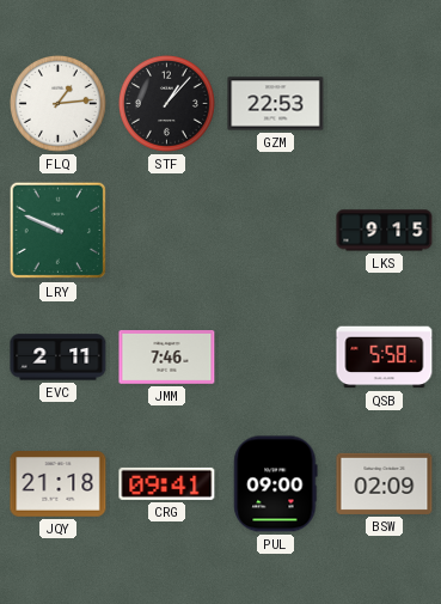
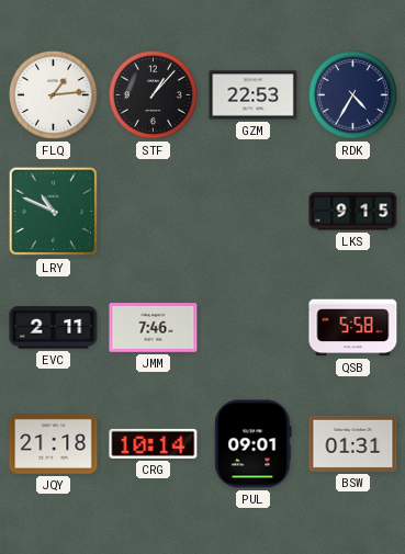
RDK: none -> 4:35 (352, 94)
LRY: 9:49 -> 10:49 (54, 212)
CRG: 09:41 -> 10:14 (154, 443)
PUL: 09:00 -> 09:01 (254, 444)
BSW: 02:09 -> 01:31 (353, 443)
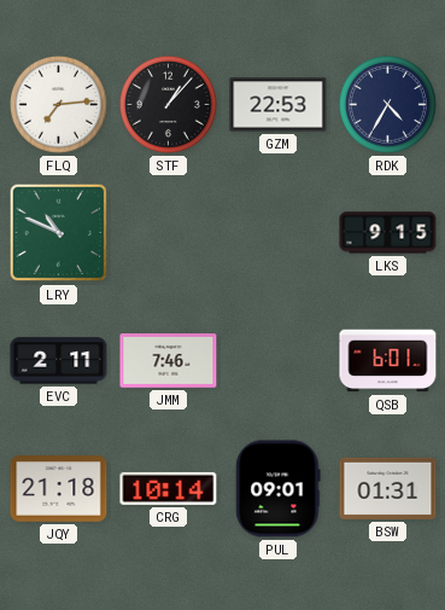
FLQ: 1:14 -> 7:14 (58, 104)
QSB: 5:58 -> 6:01 (388, 361)
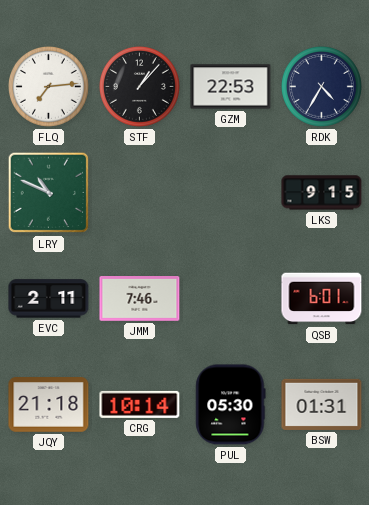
PUL: 09:01 -> 05:30 (231, 405)
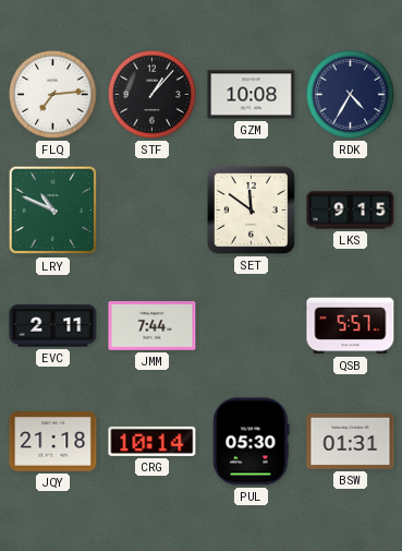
GZM: 22:53 -> 10:08 (252, 95)
SET: none -> 11:51 (251, 209)
JMM: 7:46 -> 7:44 (153, 326)
QSB: 6:01 -> 5:57 (351, 326)
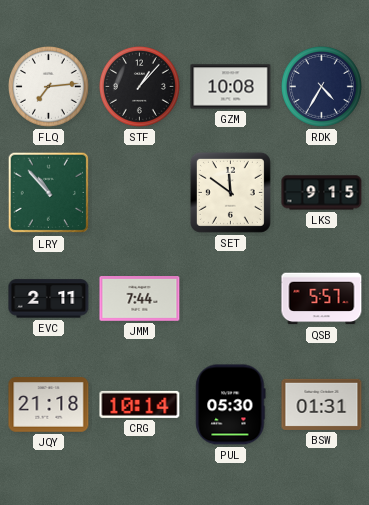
LRY: 10:49 -> 10:53 (49, 193)
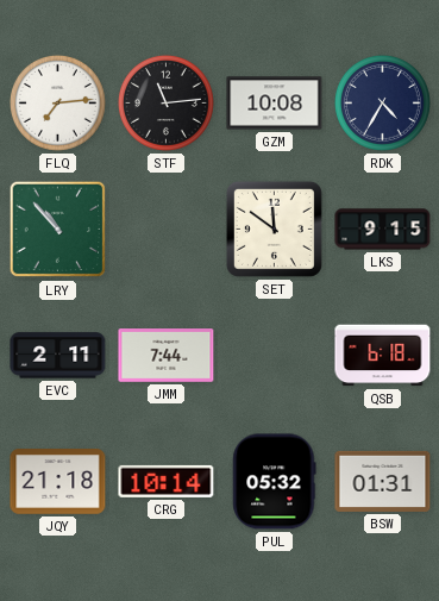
STF: 1:07 -> 11:14 (165, 102)
QSB: 5:57 -> 6:18 (383, 356)
PUL: 05:30 -> 05:32 (275, 482)
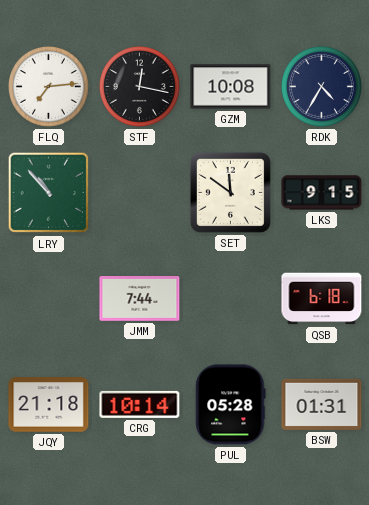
STF: 11:14 -> 12:17 (139, 86)
EVC: 2:11 -> none (58, 356)
PUL: 05:32 -> 05:28 (231, 405)
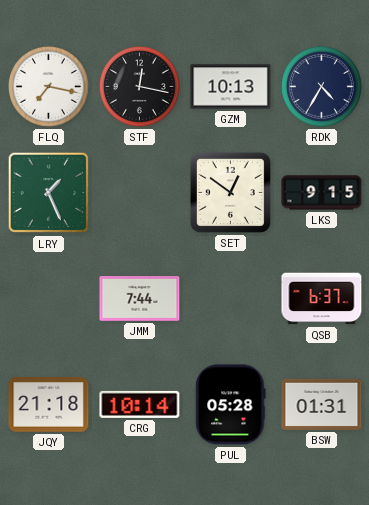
FLQ: 7:14 -> 7:17 (48, 86)
GZM: 10:08 -> 10:13 (231, 87)
LRY: 10:53 -> 1:26 (49, 193)
SET: 11:51 -> 12:51 (230, 192)
QSB: 6:18 -> 6:37 (322, 299)
